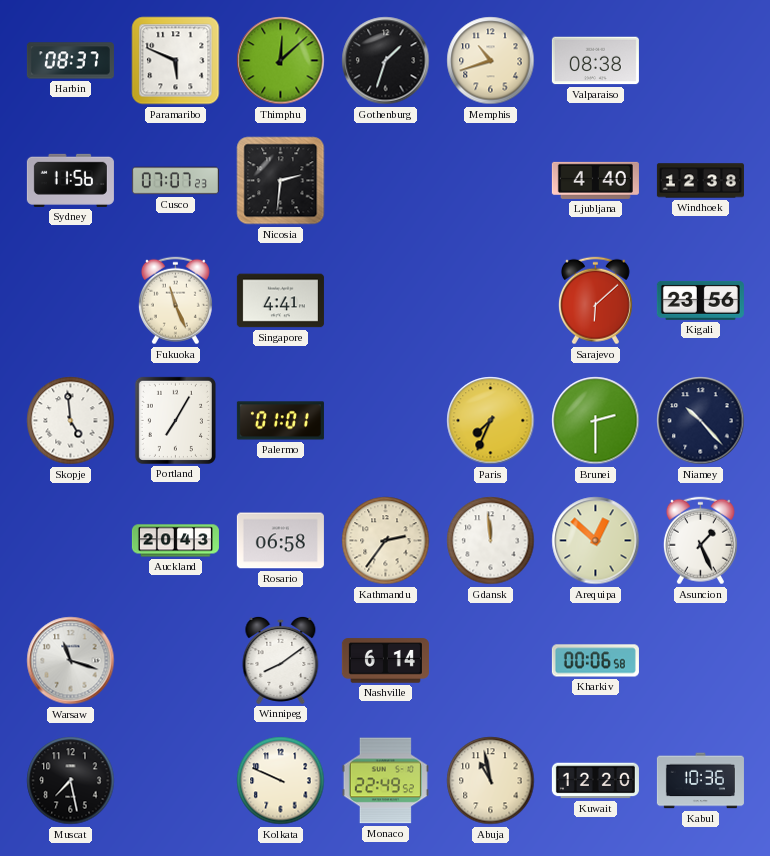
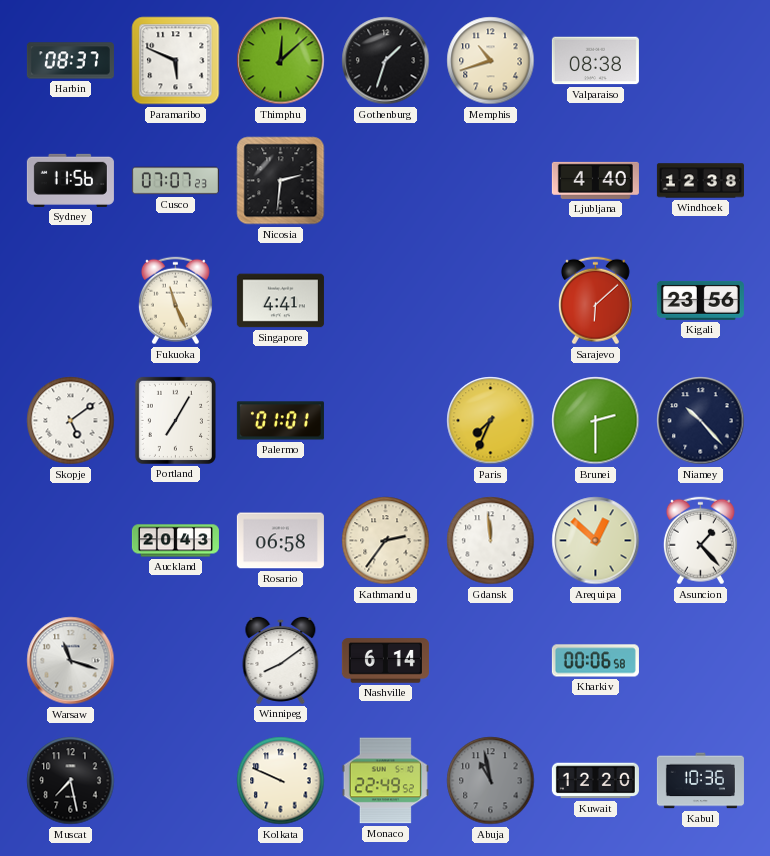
Skopje: 4:59 -> 5:09 (71, 421)
Asuncion: 1:26 -> 1:23 (700, 541)
Abuja dial: cream -> grey (491, 781)
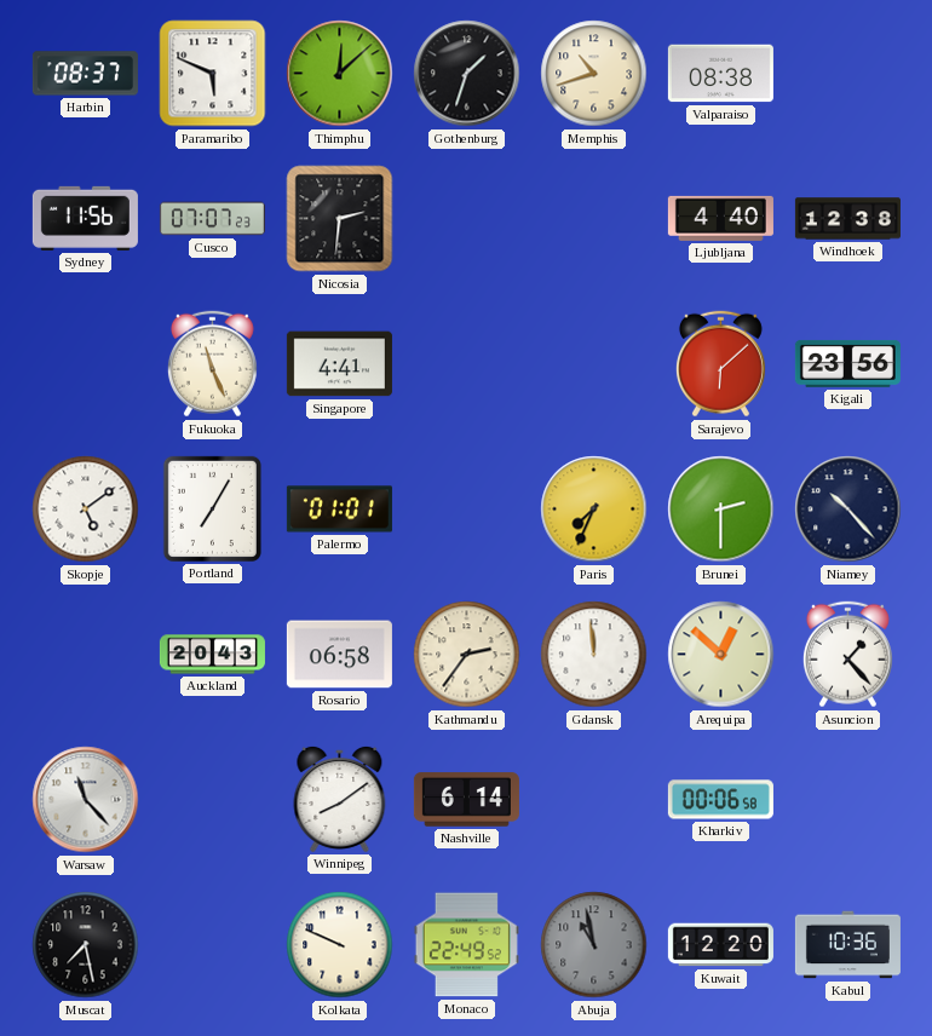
Warsaw: 11:18 -> 11:23 (86, 800)
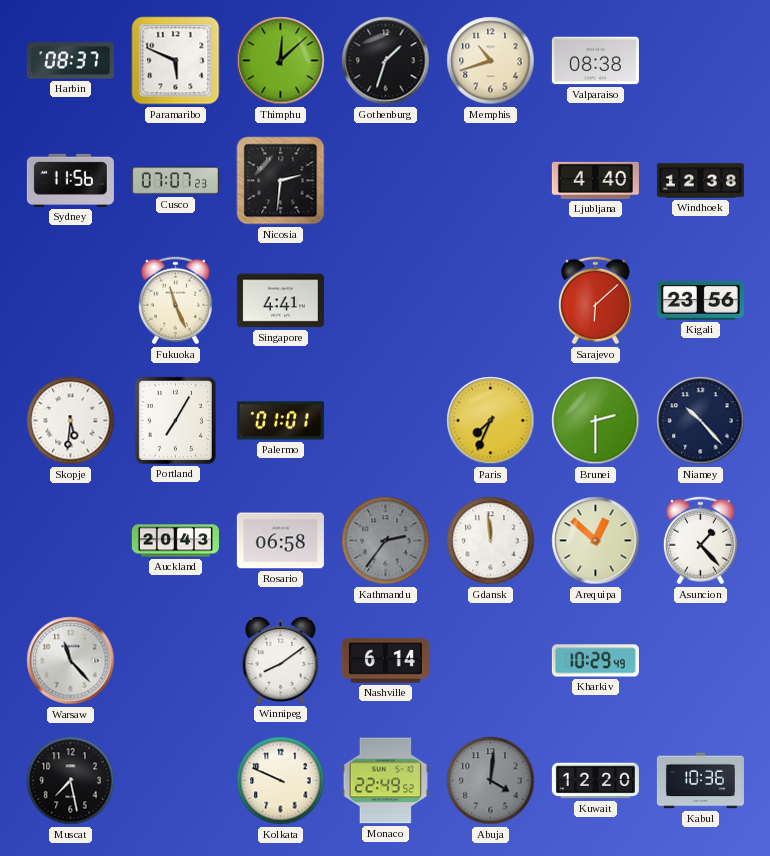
Skopje: 5:09 -> 5:31 (71, 421)
Kathmandu dial: cream -> grey (386, 541)
Kharkiv: 00:06 -> 10:29 (595, 661)
Abuja: 10:58 -> 4:01 (491, 781)
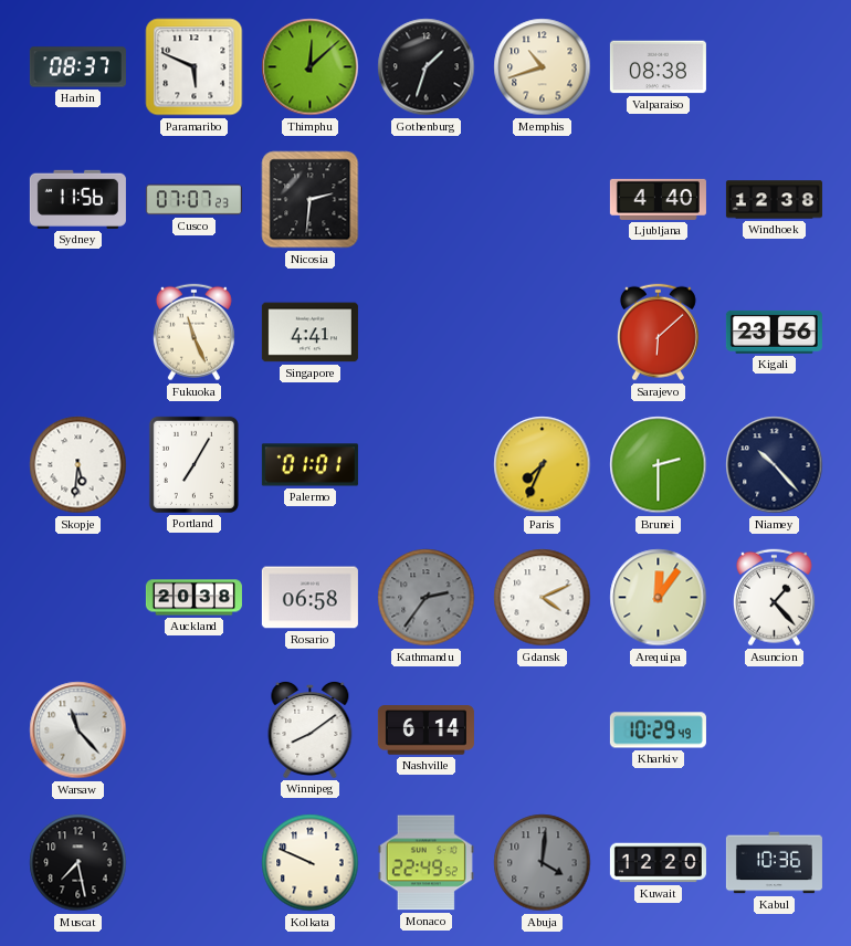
Auckland: 20:43 -> 20:38 (193, 598)
Gdansk: 11:59 -> 4:11 (543, 598)
Arequipa: 12:52 -> 12:06 (659, 598)
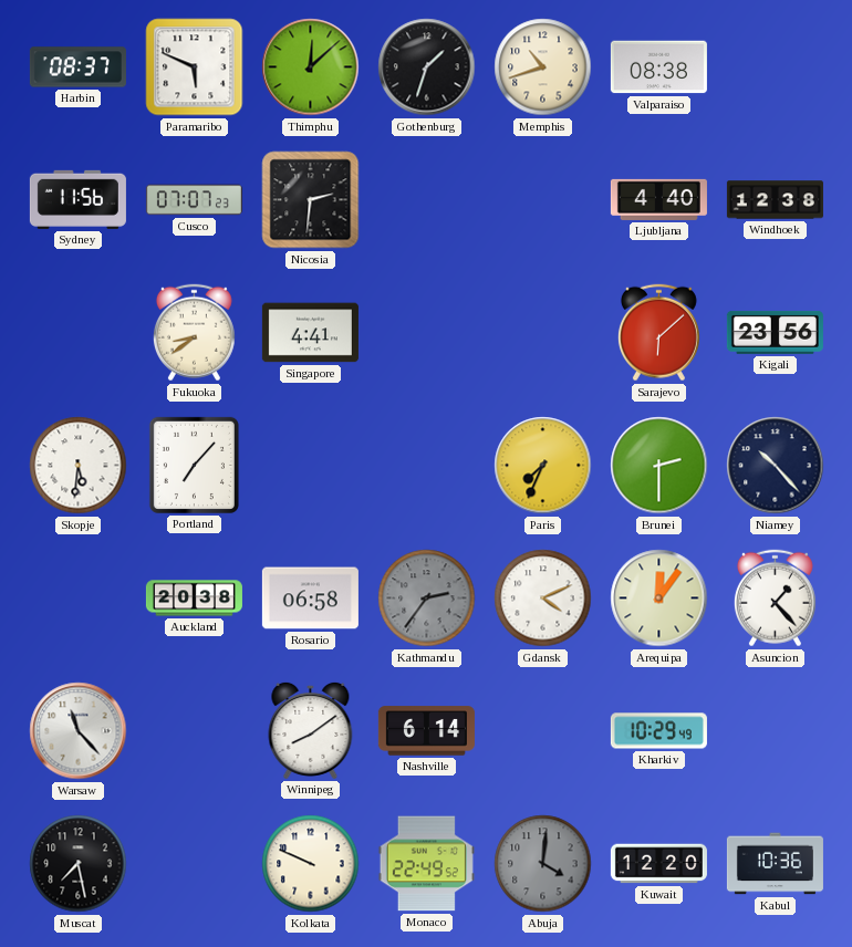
Fukuoka: 11:26 -> 8:39 (194, 333)
Portland: 7:05 -> 7:07 (194, 465)
Palermo: 01:01 -> none (309, 465)
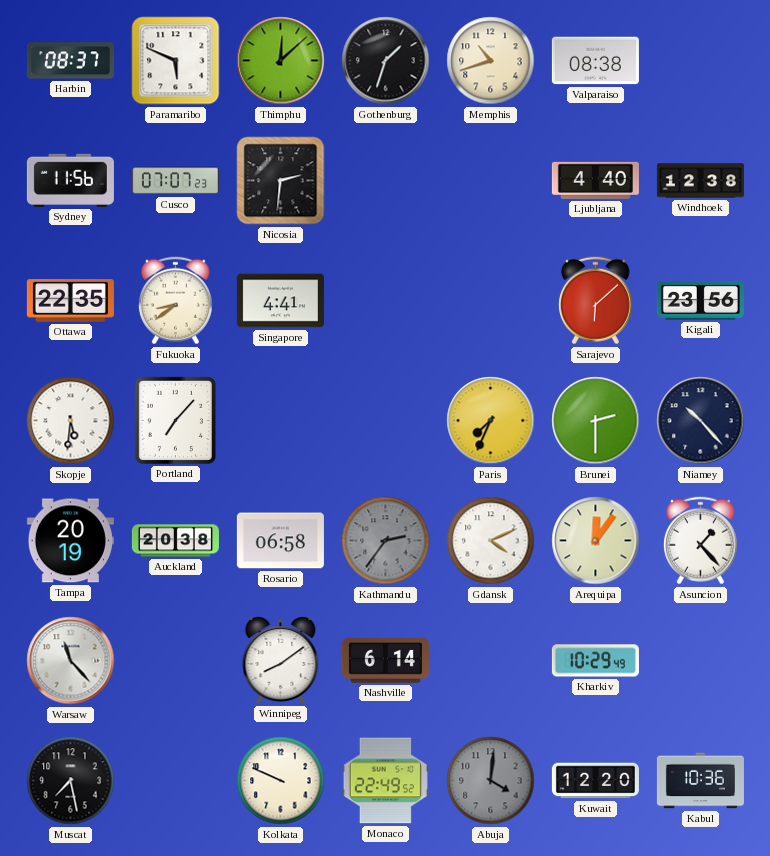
Ottawa: none -> 22:35 (70, 301)
Tampa: none -> 20:19 (70, 541)
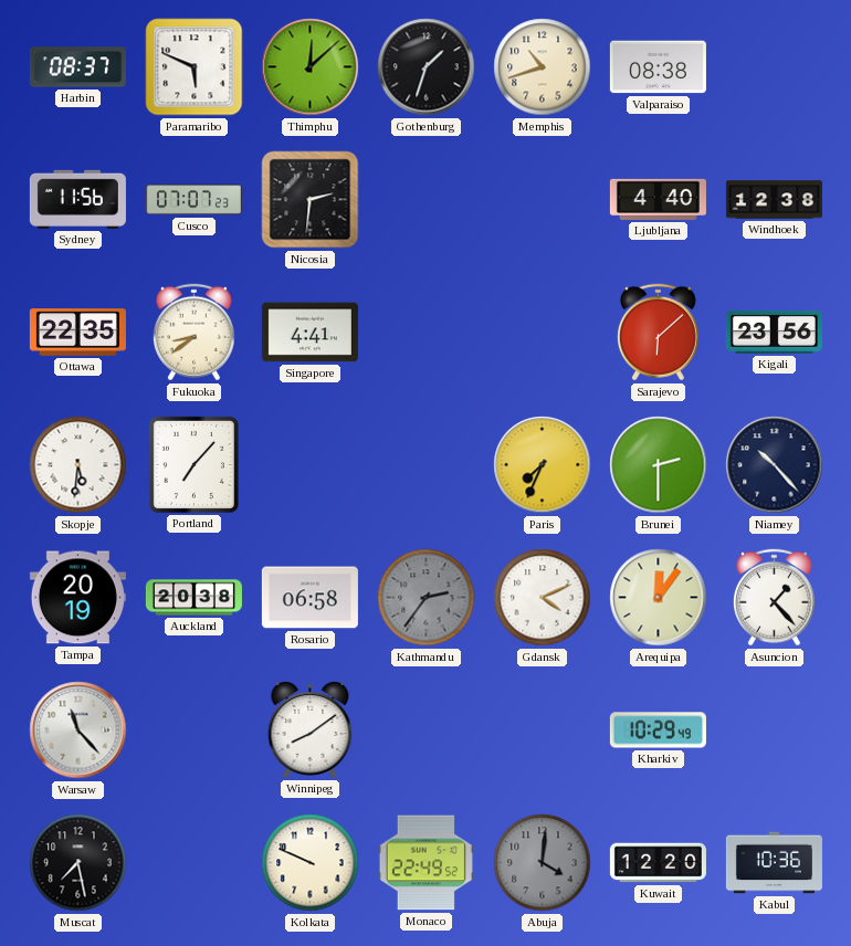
Nashville: 6:14 -> none (385, 661)
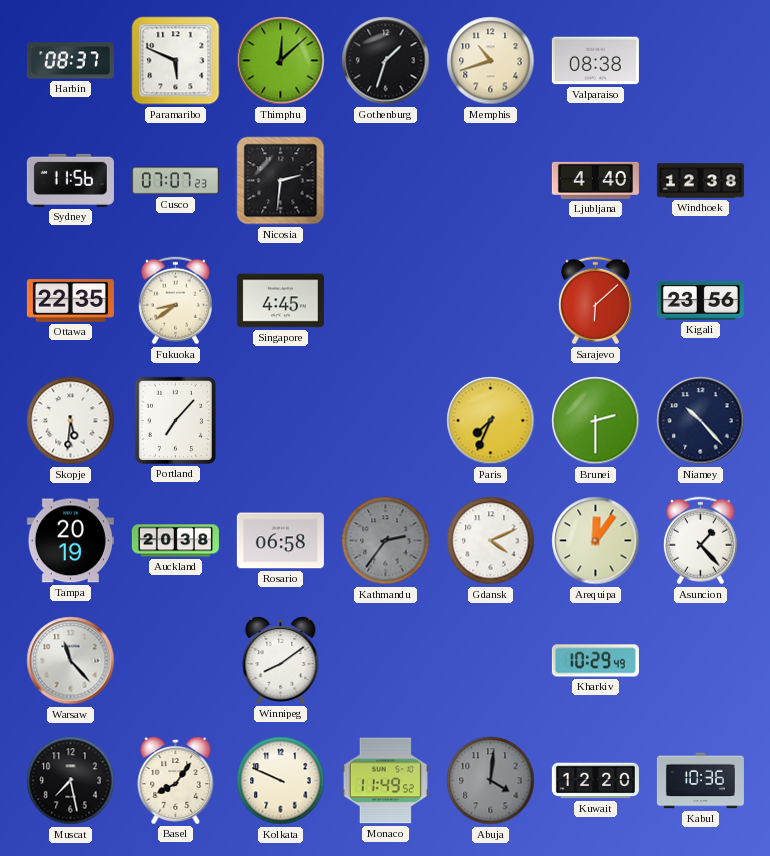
Singapore: 4:41 -> 4:45 (280, 301)
Basel: none -> 8:06 (176, 780)
Monaco: 22:49 -> 11:49 (385, 781)
